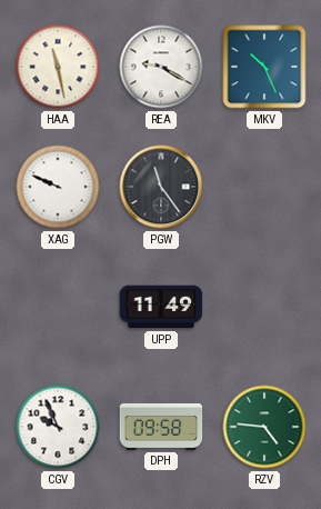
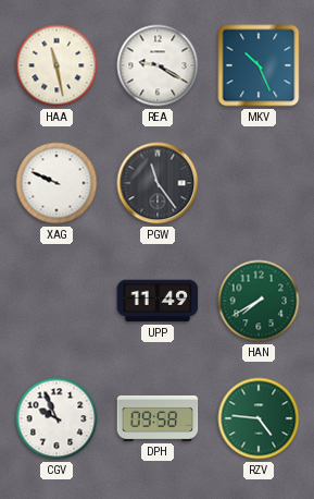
HAN: none -> 7:40 (259, 301)
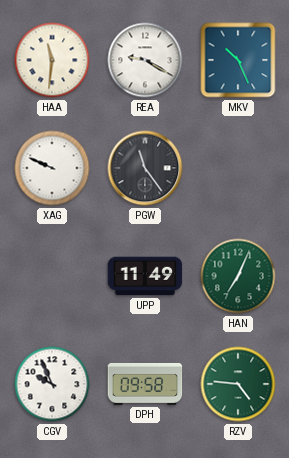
HAA: 11:28 -> 11:31 (52, 60)
HAN: 7:40 -> 7:04 (238, 276)
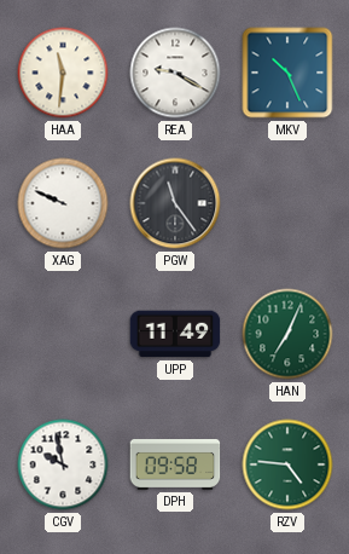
CGV: 9:56 -> 9:58 (63, 464)
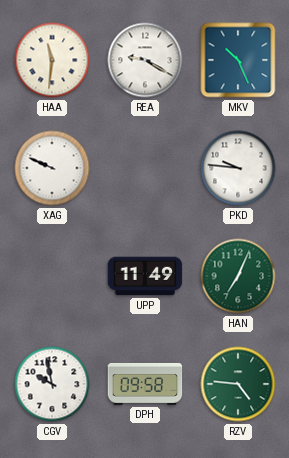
PGW: 11:24 -> none (175, 203)
PKD: none -> 9:46 (238, 168)
